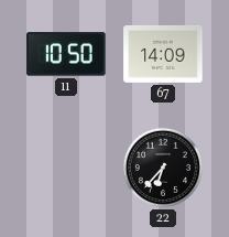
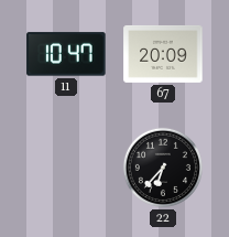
11: 10:50 -> 10:47 (66, 54)
67: 14:09 -> 20:09 (163, 54)
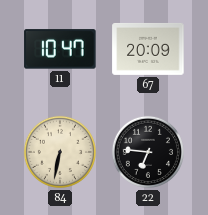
84: none -> 6:32 (60, 152)
22: 6:37 -> 6:46 (148, 152)
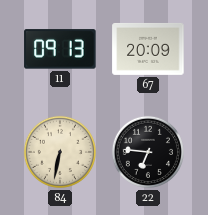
11: 10:47 -> 09:13 (60, 49)
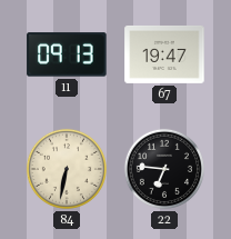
67: 20:09 -> 19:47 (164, 54)
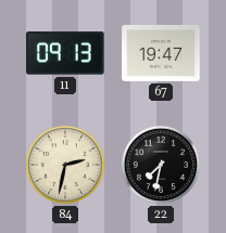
84: 6:32 -> 2:32 (65, 165)
22: 6:46 -> 7:32 (161, 165)
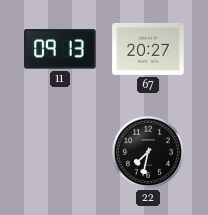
67: 19:47 -> 20:27 (148, 49)
84: 2:32 -> none (65, 165)
